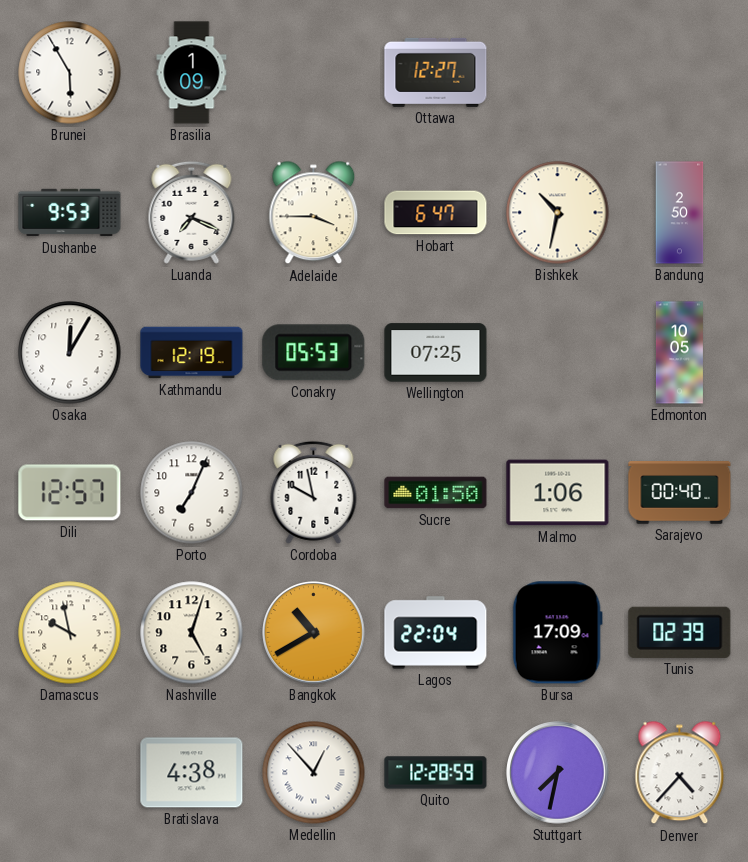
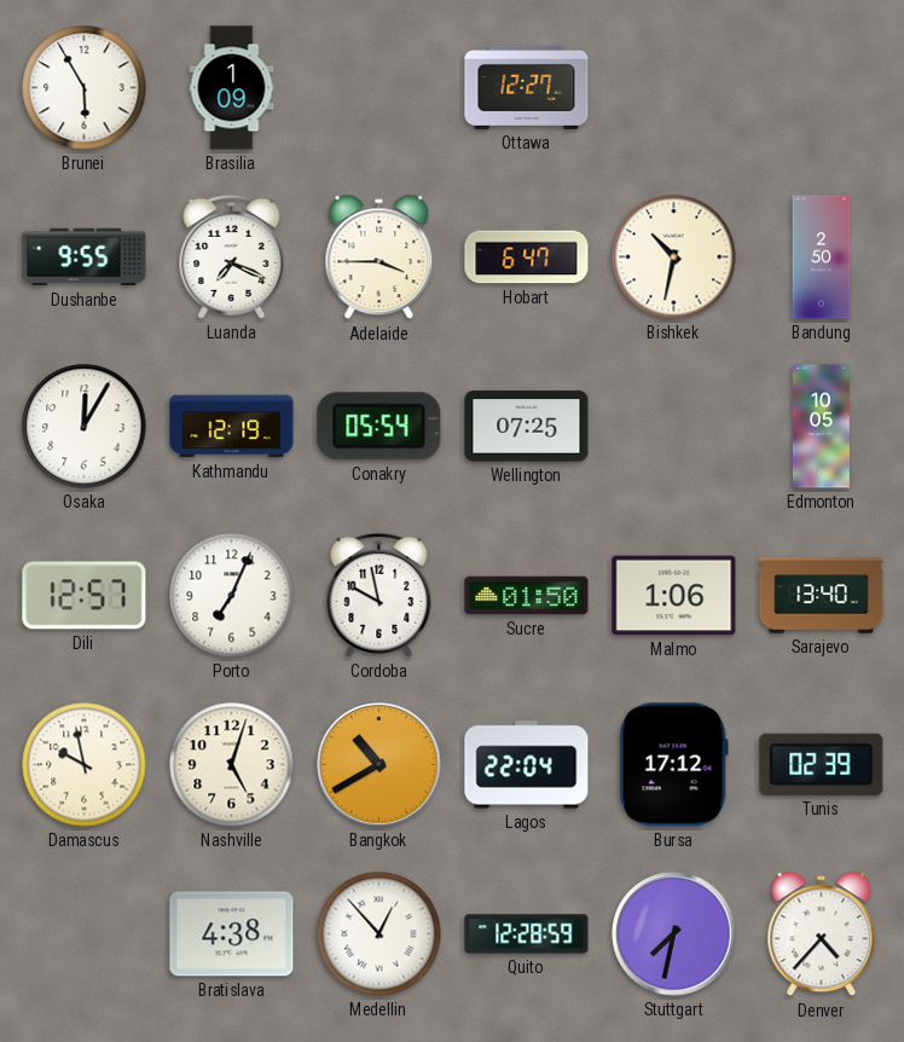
Dushanbe: 9:53 -> 9:55 (85, 257)
Conakry: 05:53 -> 05:54 (379, 427)
Sarajevo: 00:40 -> 13:40 (822, 596)
Bursa: 17:09 -> 17:12 (673, 765)
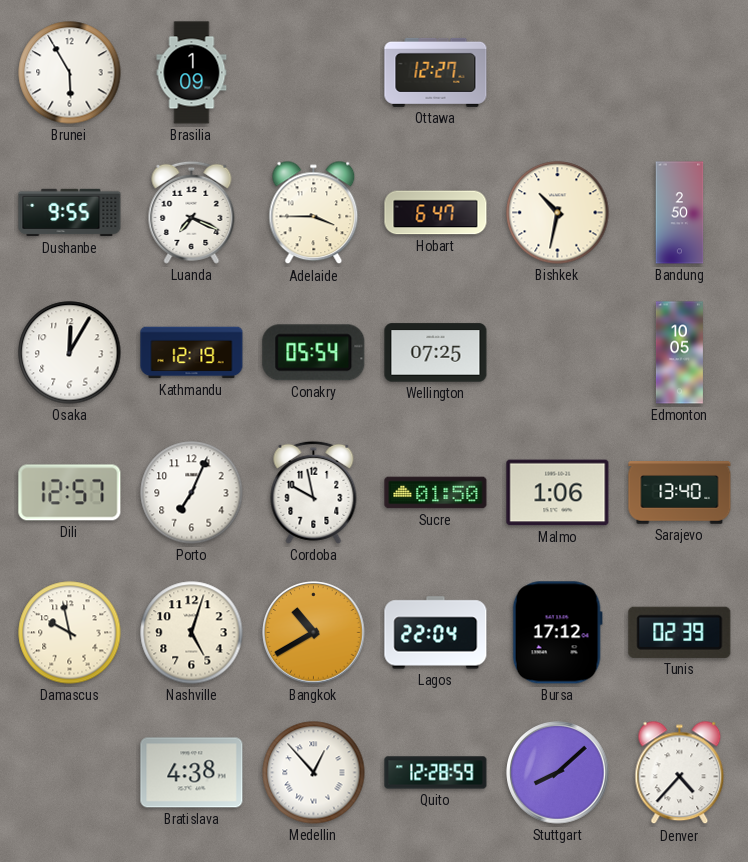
Stuttgart: 7:32 -> 8:08 (558, 773)
